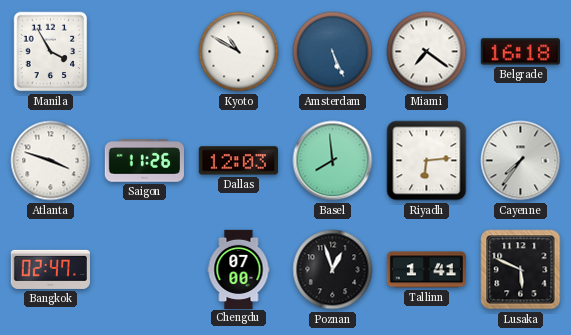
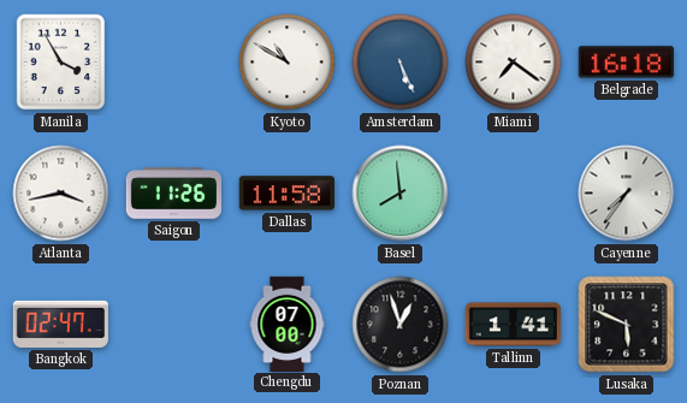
Atlanta: 3:48 -> 3:43 (61, 194)
Dallas: 12:03 -> 11:58 (286, 194)
Riyadh: 6:14 -> none (427, 161)
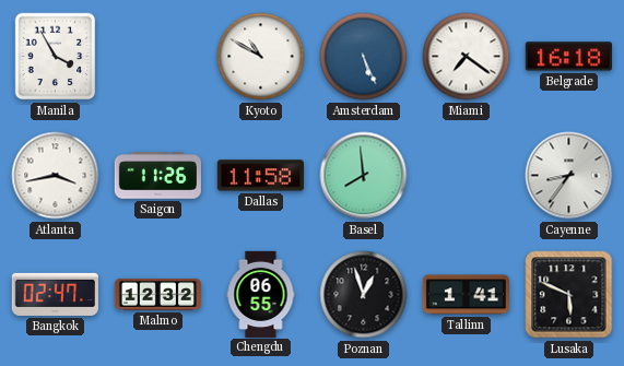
Cayenne: 7:36 -> 8:36 (569, 176)
Malmo: none -> 12:32 (157, 295)
Chengdu: 07:00 -> 06:55 (261, 294)
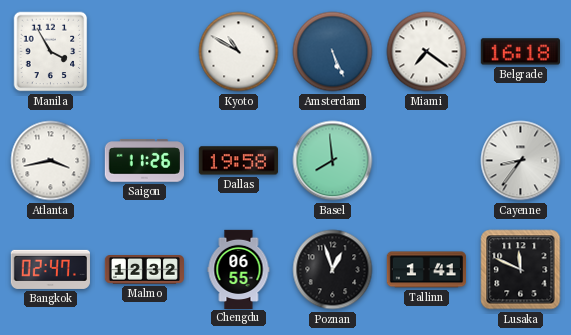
Dallas: 11:58 -> 19:58 (238, 161)
Lusaka: 5:49 -> 11:49 (521, 270)
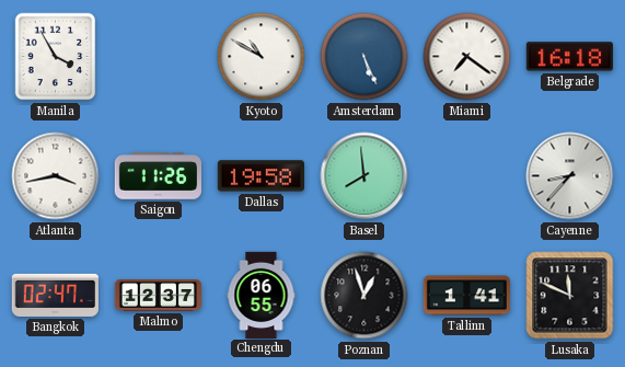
Cayenne: 8:36 -> 8:37 (570, 176)
Malmo: 12:32 -> 12:37 (158, 296)
